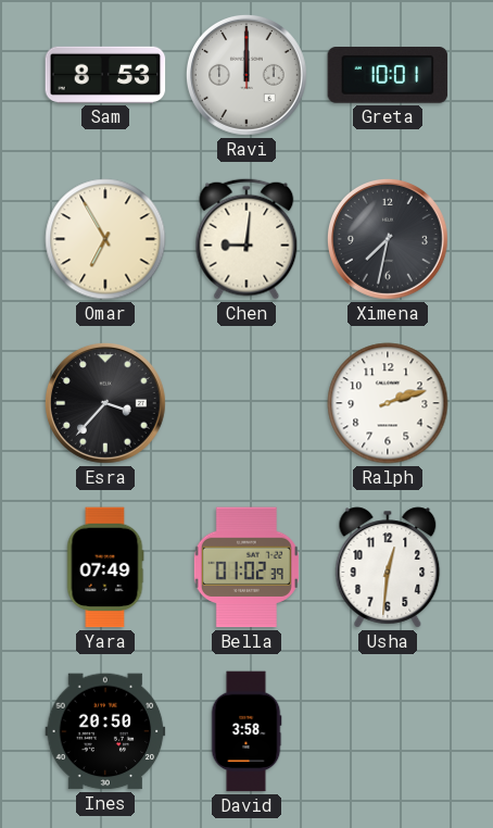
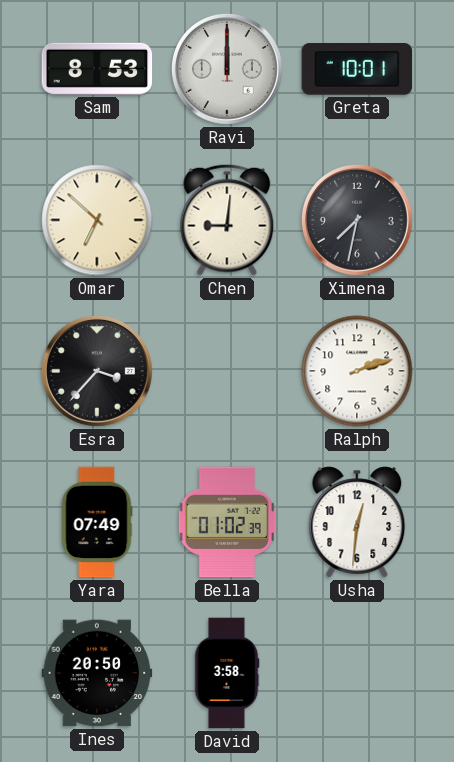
Omar: 6:55 -> 6:52 (97, 220)
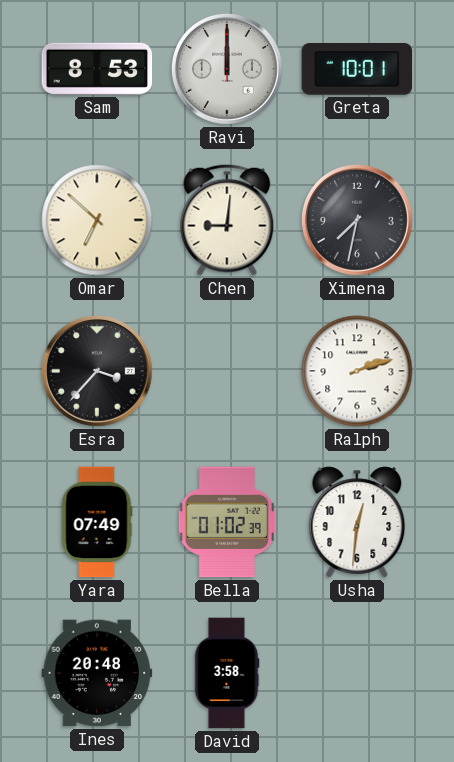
Ines: 20:50 -> 20:48 (97, 673)
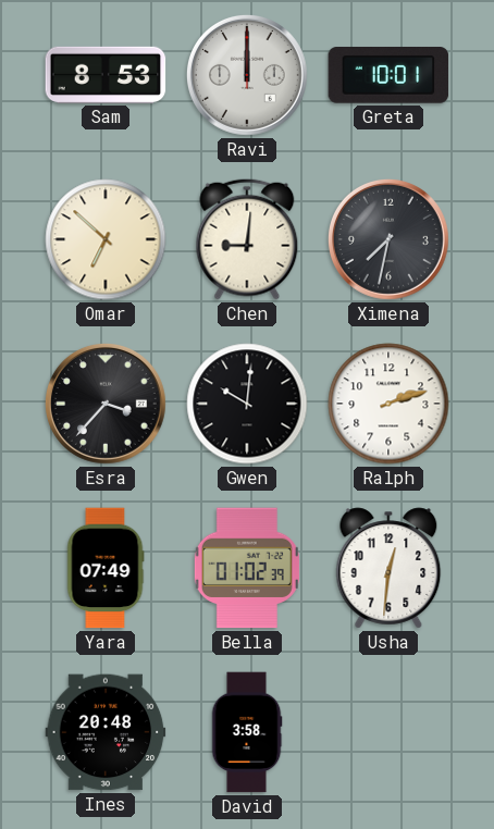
Gwen: none -> 10:01 (247, 404)
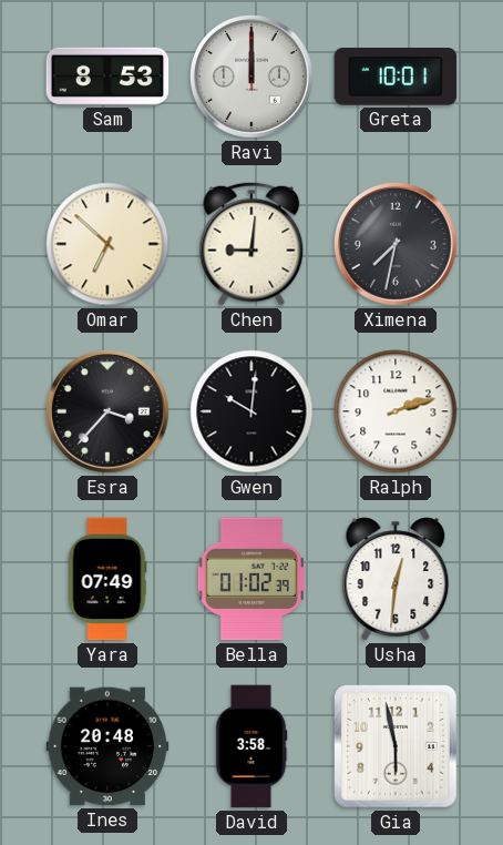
Gia: none -> 5:58 (397, 747)
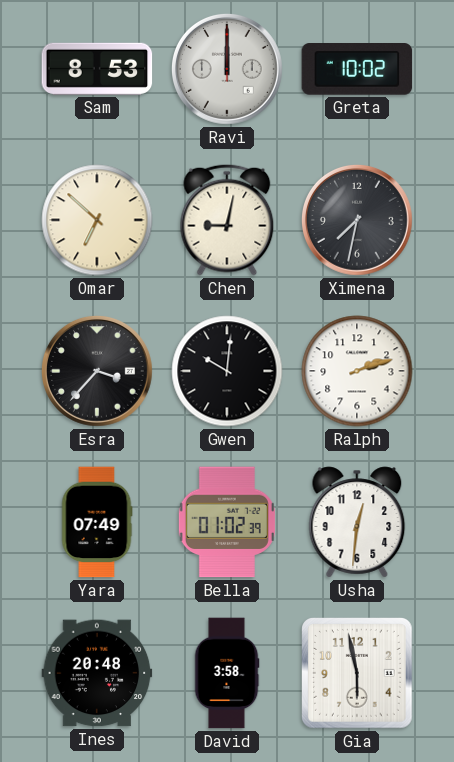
Greta: 10:01 -> 10:02 (357, 69)
Chen: 9:01 -> 9:02 (227, 220)
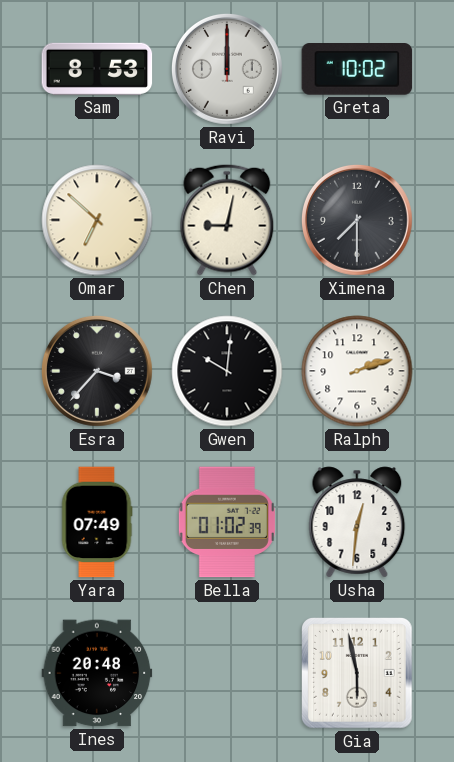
Ximena: 7:32 -> 7:30 (357, 220)
David: 3:58 -> none (227, 673)
